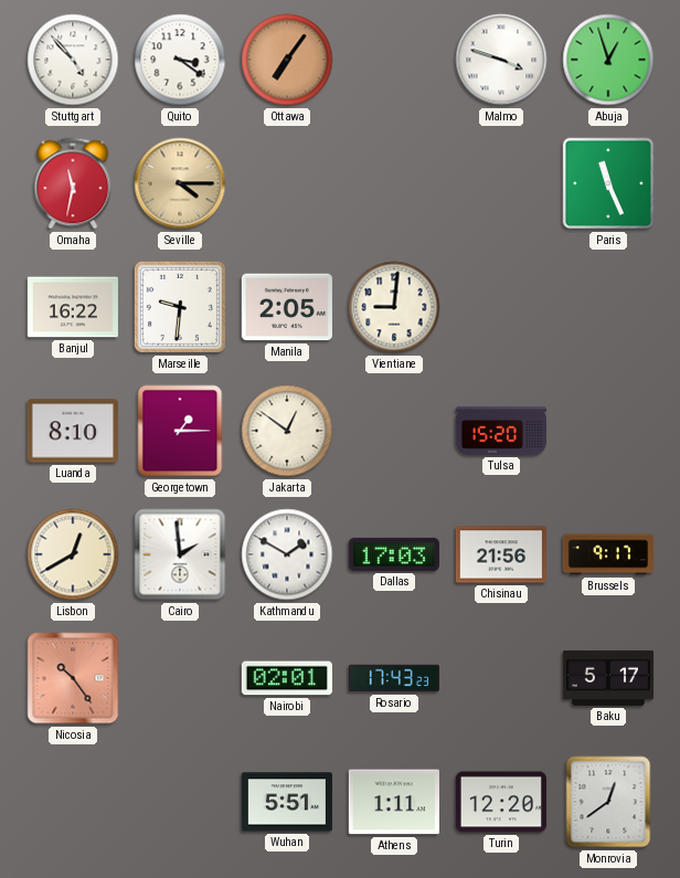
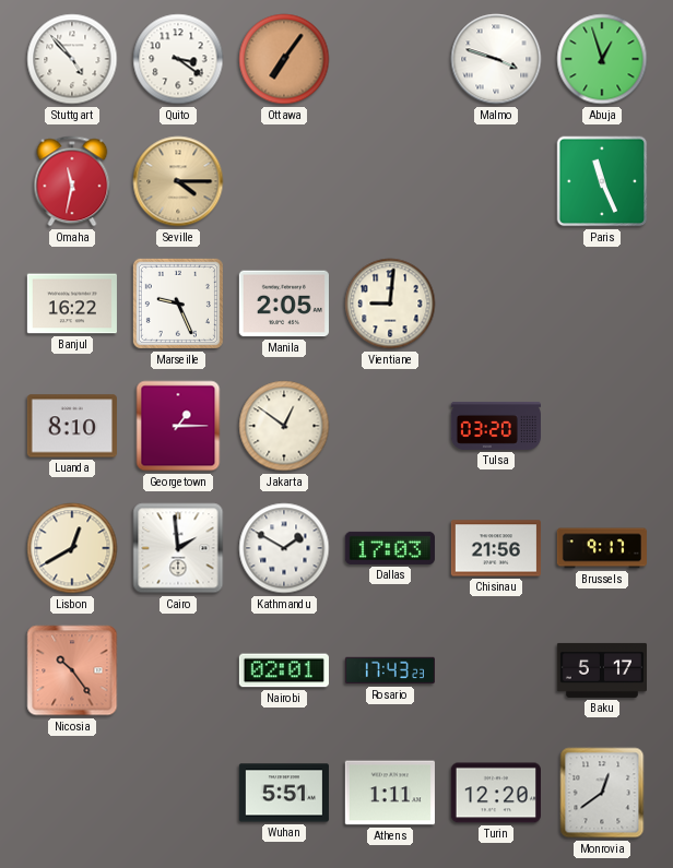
Marseille: 9:31 -> 9:26 (178, 304)
Tulsa: 15:20 -> 03:20 (495, 426)
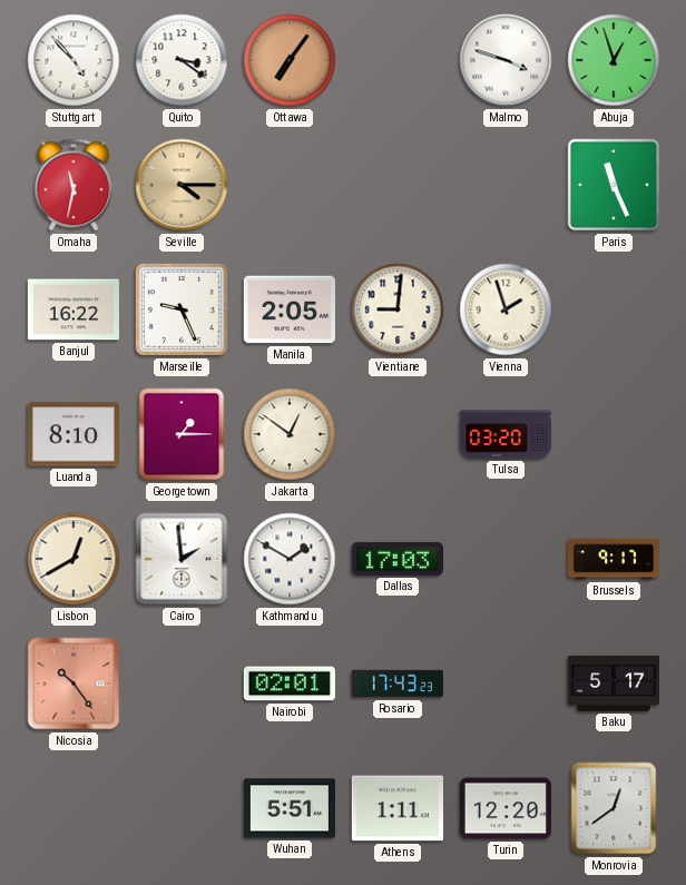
Vienna: none -> 1:57 (506, 309)
Chisinau: 21:56 -> none (496, 548)
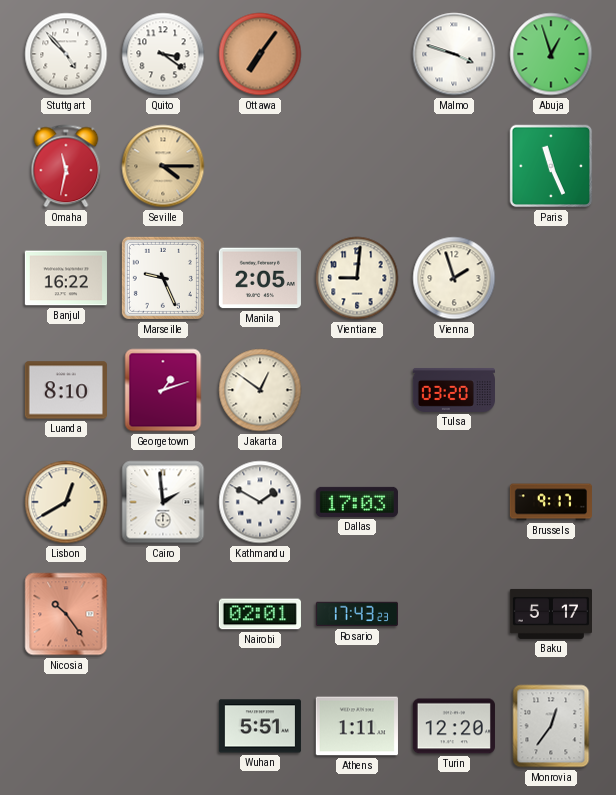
Georgetown: 1:15 -> 1:12 (163, 390)
Monrovia: 12:39 -> 12:36 (551, 726)
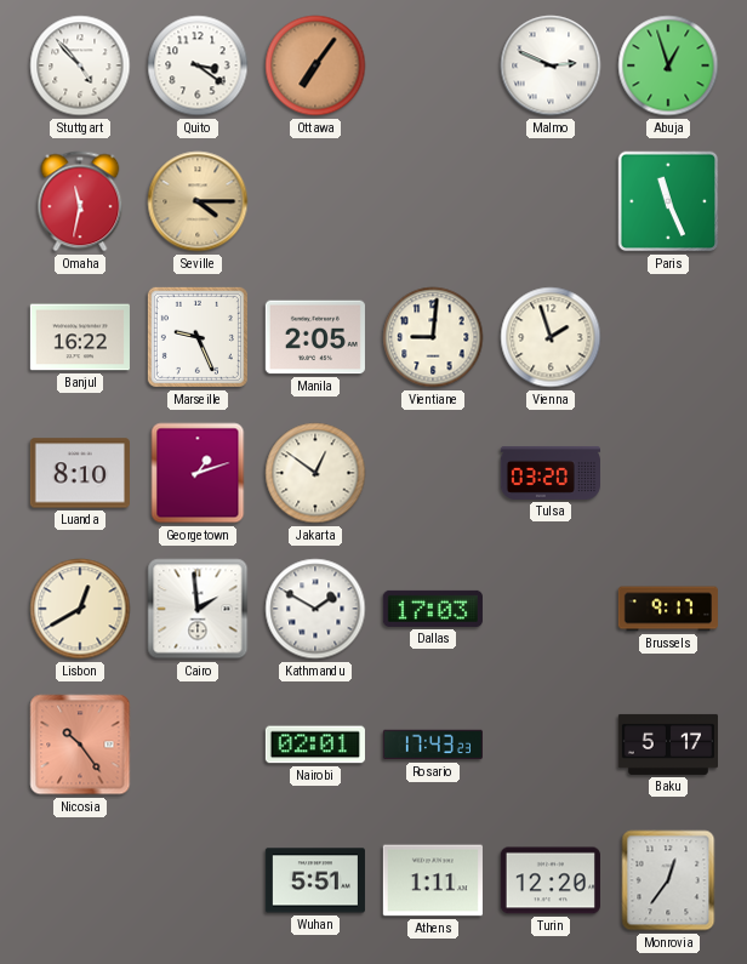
Malmo: 3:48 -> 2:49 (551, 65)
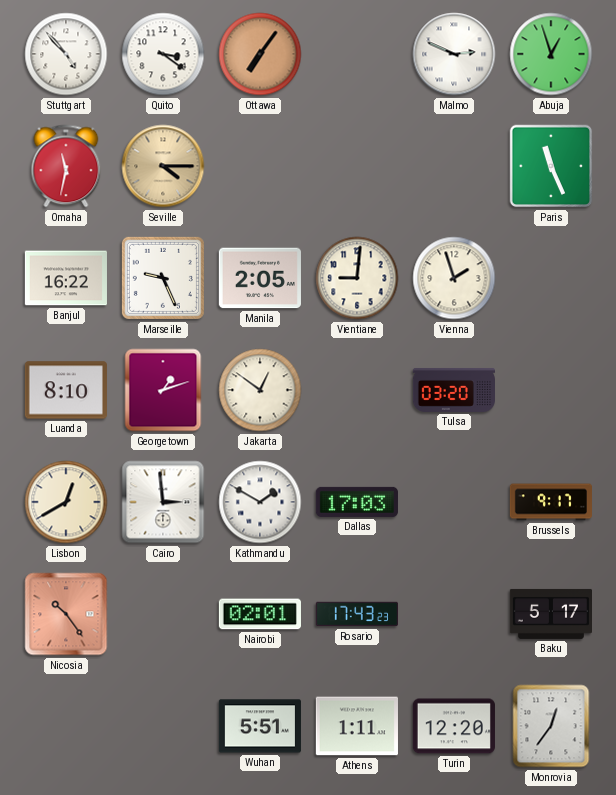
Cairo: 1:59 -> 2:59 (163, 502)
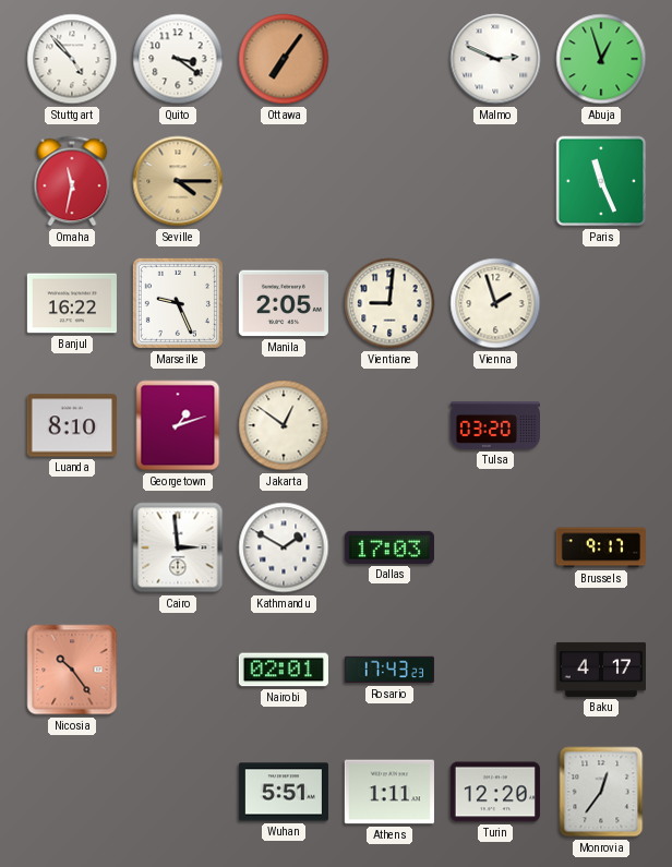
Lisbon: 12:40 -> none (66, 502)
Baku: 5:17 -> 4:17 (600, 670)
